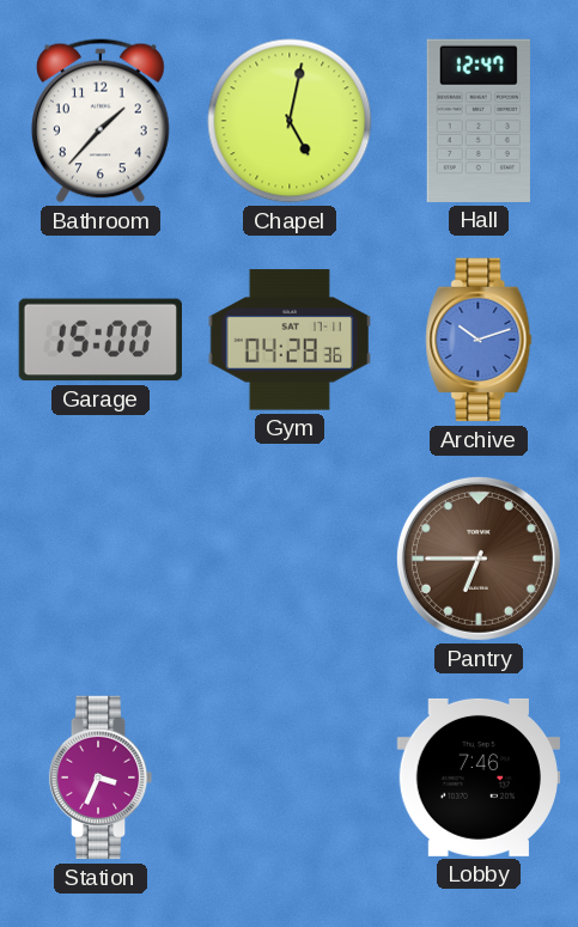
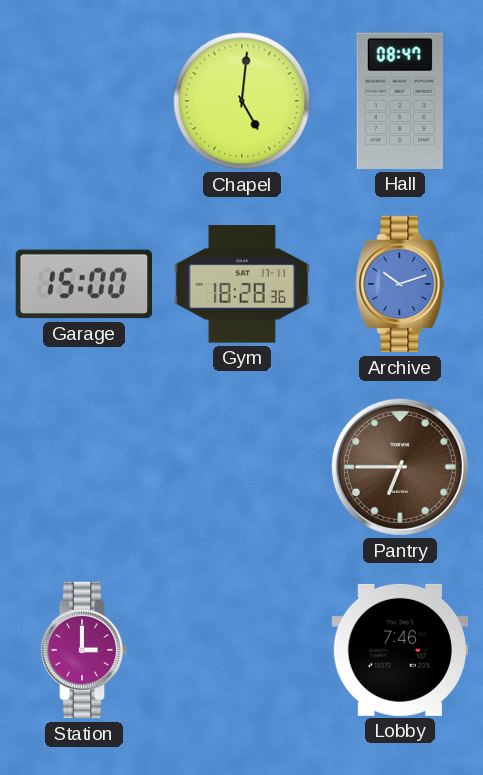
Bathroom: 1:37 -> none (101, 121)
Chapel: 5:02 -> 5:01 (242, 101)
Hall: 12:47 -> 08:47 (400, 101)
Gym: 04:28 -> 18:28 (241, 284)
Station: 3:34 -> 3:00 (84, 650)
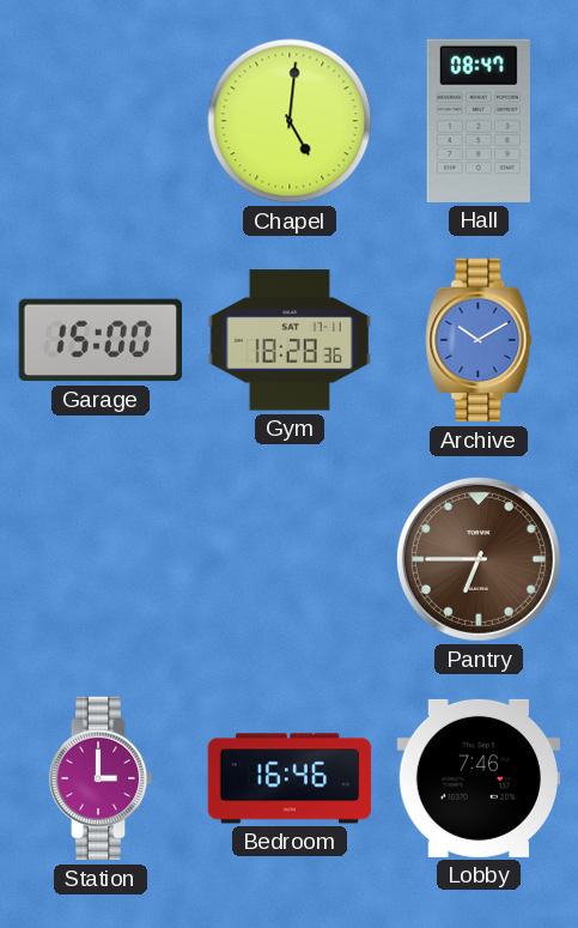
Archive: 10:12 -> 10:10 (479, 340)
Bedroom: none -> 16:46 (290, 778)
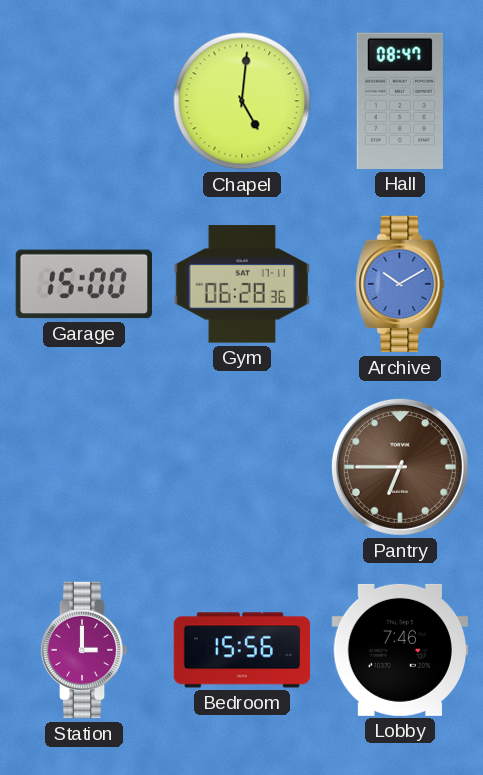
Gym: 18:28 -> 06:28 (241, 284)
Bedroom: 16:46 -> 15:56 (242, 650)
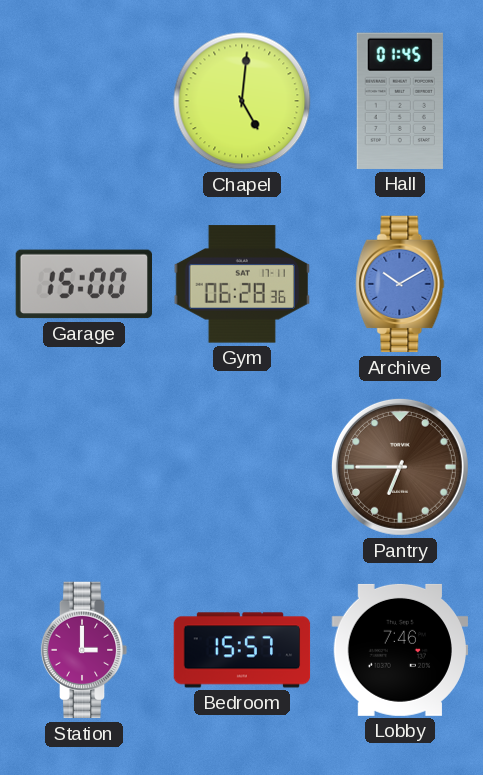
Hall: 08:47 -> 01:45 (400, 101)
Bedroom: 15:56 -> 15:57 (242, 650)
